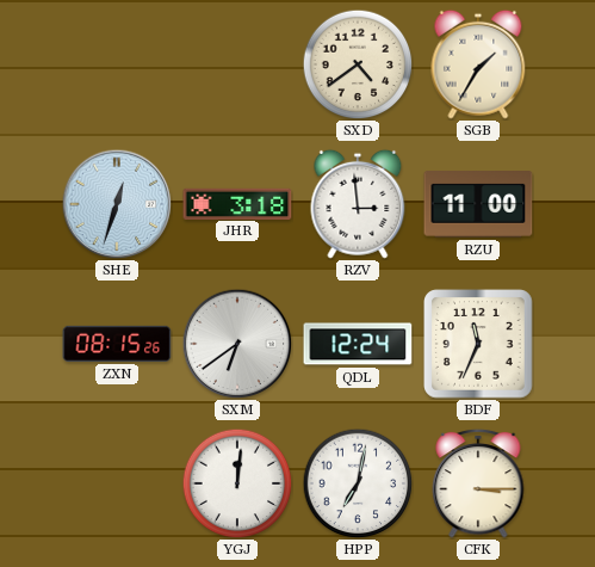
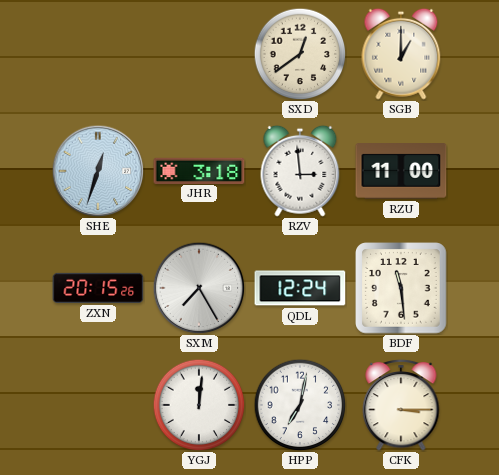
SXD: 4:39 -> 12:39 (300, 54)
SGB: 1:35 -> 1:00 (401, 54)
ZXN: 08:15 -> 20:15 (98, 288)
SXM: 6:39 -> 7:25 (199, 288)
BDF: 11:34 -> 11:29 (401, 288)
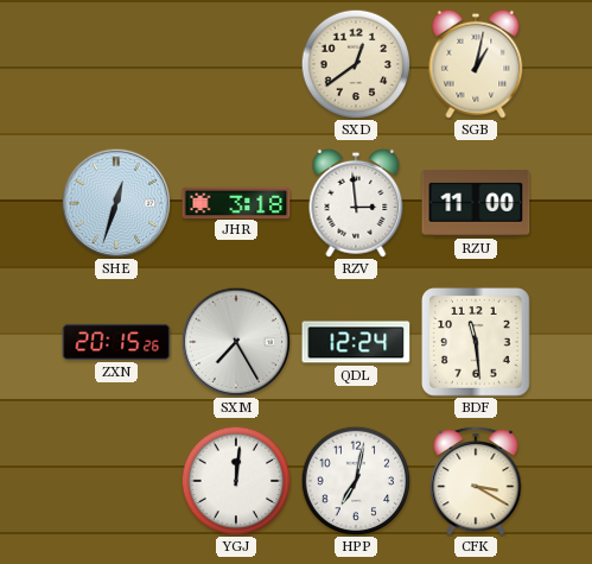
SGB: 1:00 -> 1:02 (476, 64)
CFK: 3:15 -> 3:20 (476, 481)
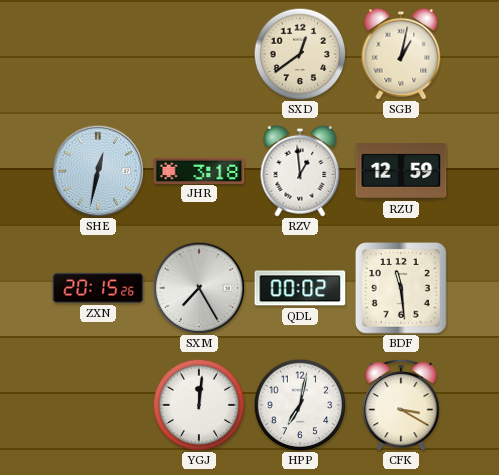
SHE: 12:33 -> 12:32 (98, 171)
RZV: 2:59 -> 12:59 (300, 171)
RZU: 11:00 -> 12:59 (401, 171)
QDL: 12:24 -> 00:02 (300, 288)
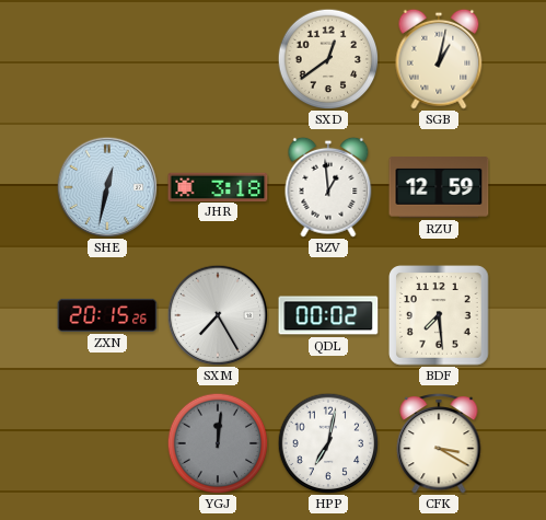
BDF: 11:29 -> 7:29 (439, 315)
YGJ dial: white -> grey (218, 443)
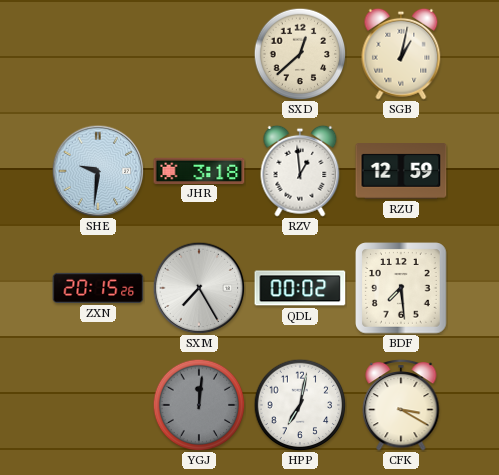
SXD: 12:39 -> 12:38 (300, 54)
SHE: 12:32 -> 9:31 (98, 171)
